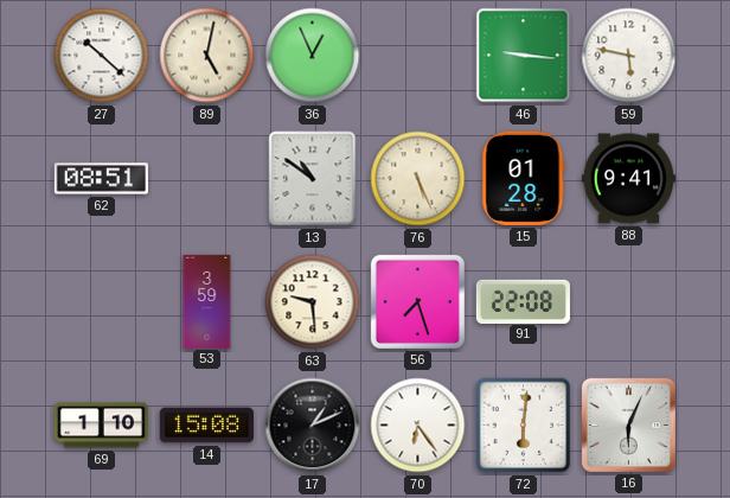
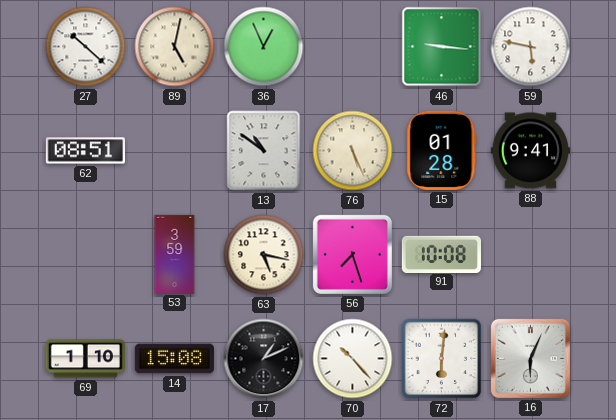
63: 9:29 -> 5:17 (264, 255)
91: 22:08 -> 10:08 (441, 254)
70: 6:24 -> 10:23 (353, 359)
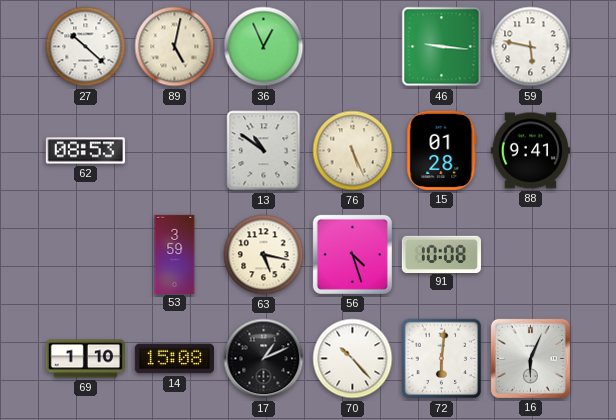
62: 08:51 -> 08:53 (85, 151)
56: 7:27 -> 4:27 (352, 254)
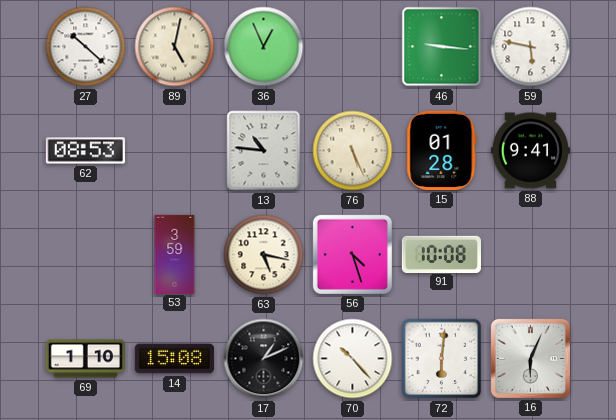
13: 10:51 -> 10:46 (264, 151)
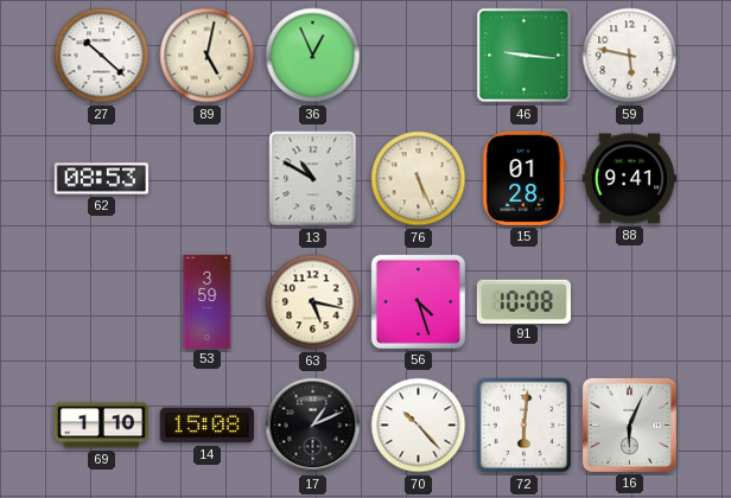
13: 10:46 -> 10:50 (313, 179)
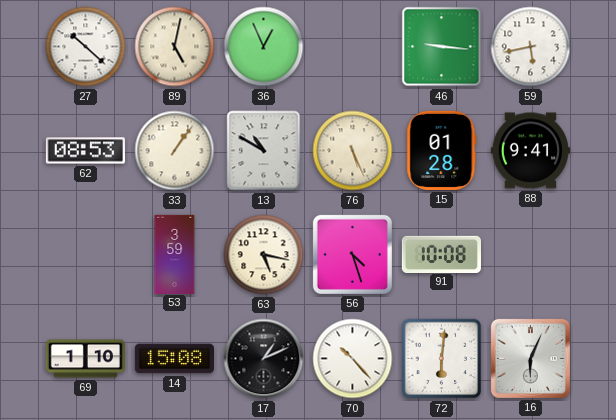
59: 5:47 -> 5:43 (531, 47)
33: none -> 1:06 (175, 151)
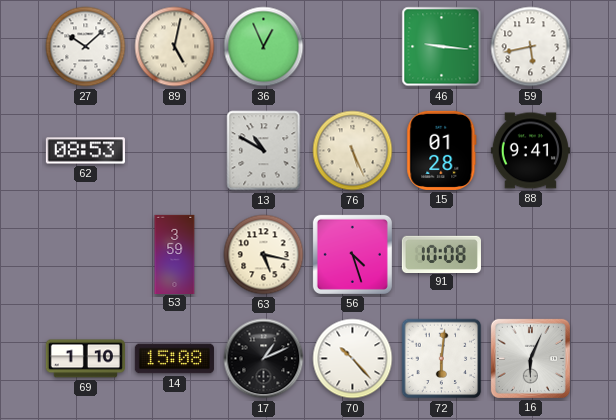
27: 10:22 -> 10:08 (86, 47)
33: 1:06 -> none (175, 151)
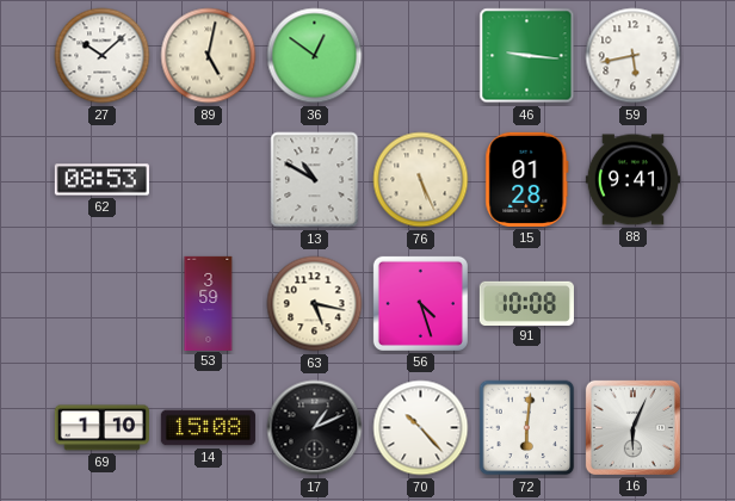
36: 12:56 -> 12:51 (315, 56)
